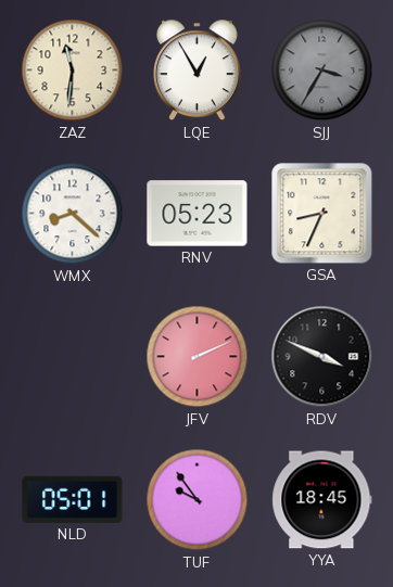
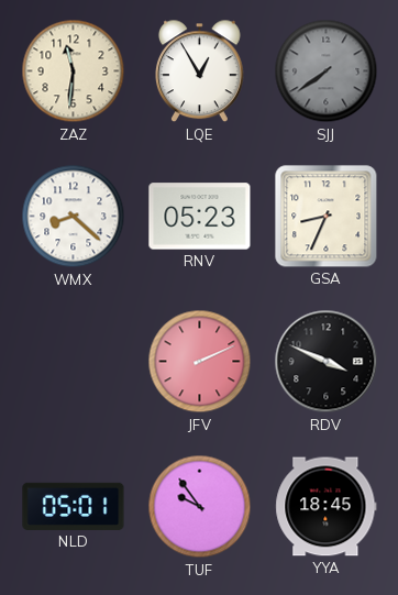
SJJ: 3:35 -> 7:39 (327, 71)
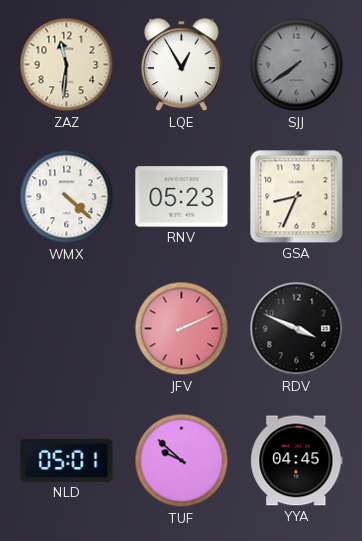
WMX: 8:22 -> 4:22 (67, 197)
TUF: 9:54 -> 9:52 (182, 461)
YYA: 18:45 -> 04:45 (297, 461)
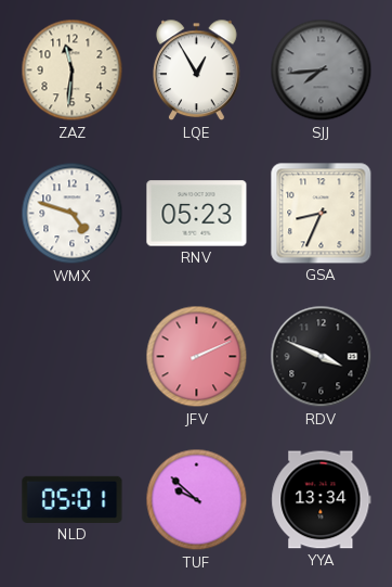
SJJ: 7:39 -> 7:44 (322, 71)
WMX: 4:22 -> 4:48 (73, 214)
YYA: 04:45 -> 13:34 (322, 500)
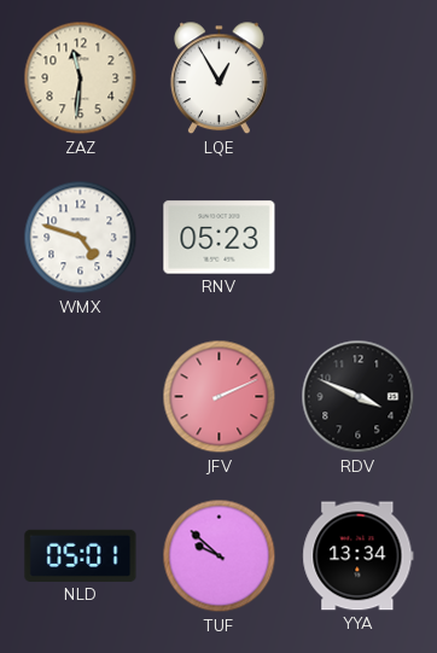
SJJ: 7:44 -> none (322, 71)
GSA: 8:34 -> none (322, 214)
